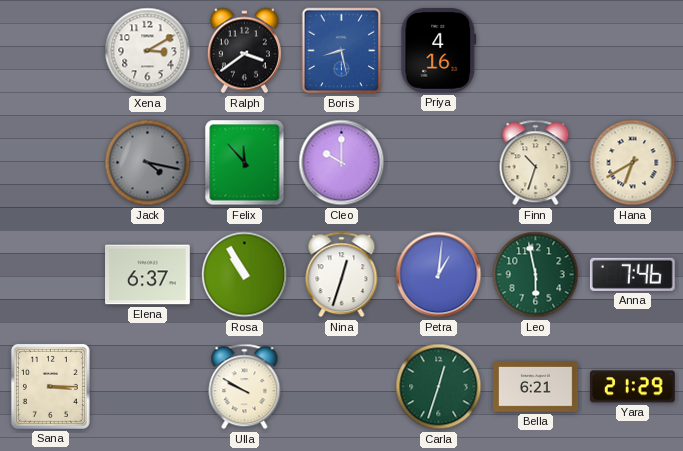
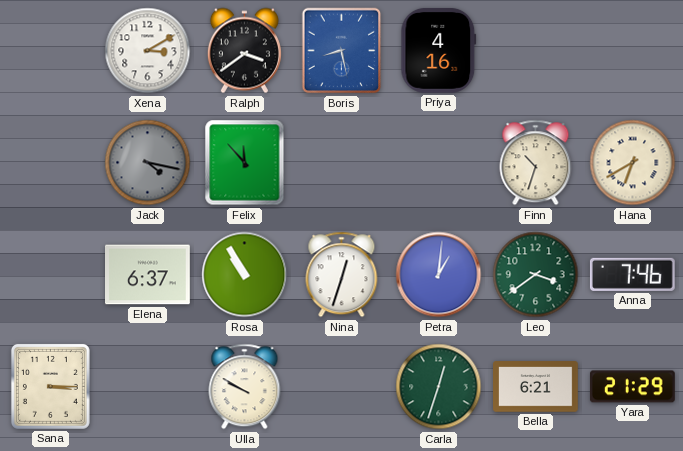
Cleo: 10:00 -> none (342, 163)
Leo: 5:58 -> 3:39 (536, 275)
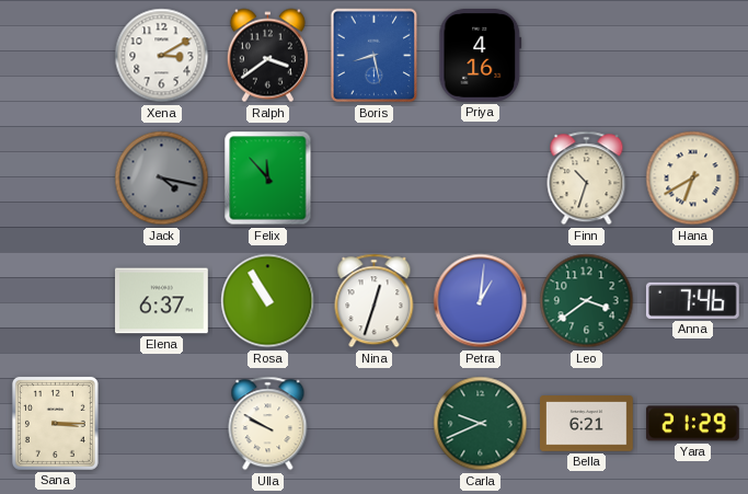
Carla: 12:33 -> 9:41 (481, 424)
